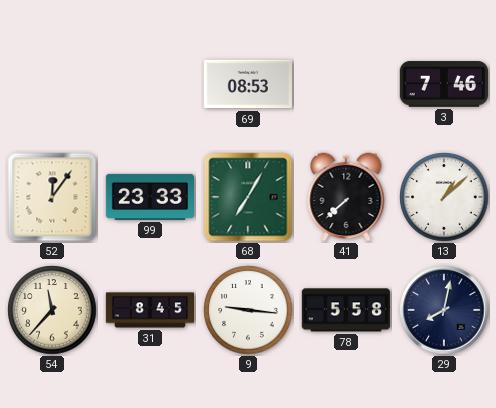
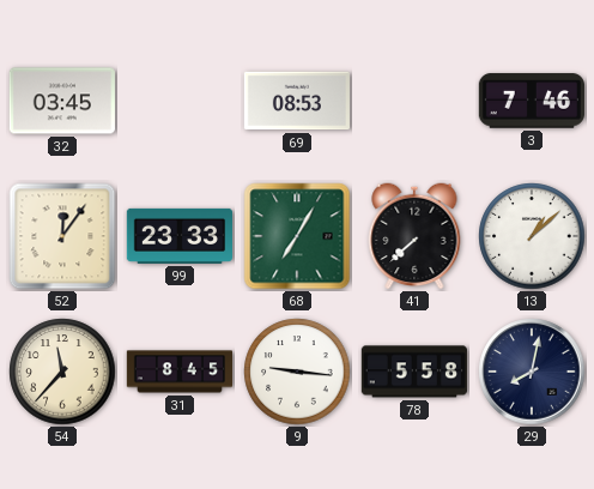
32: none -> 03:45 (62, 101)
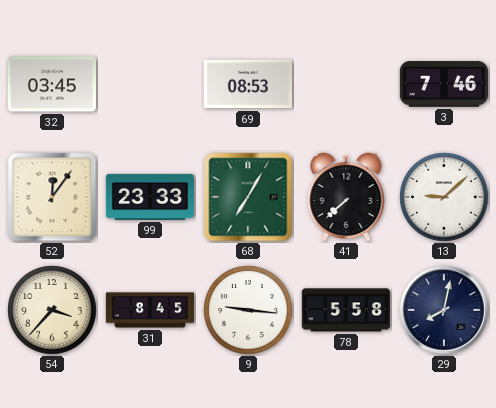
13: 1:08 -> 9:08 (444, 197)
54: 11:37 -> 3:37 (52, 310)
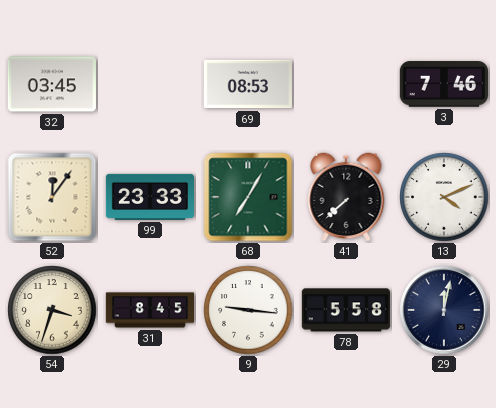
13: 9:08 -> 4:11 (444, 197)
54: 3:37 -> 3:33 (52, 310)
29: 8:02 -> 12:02 (444, 310)
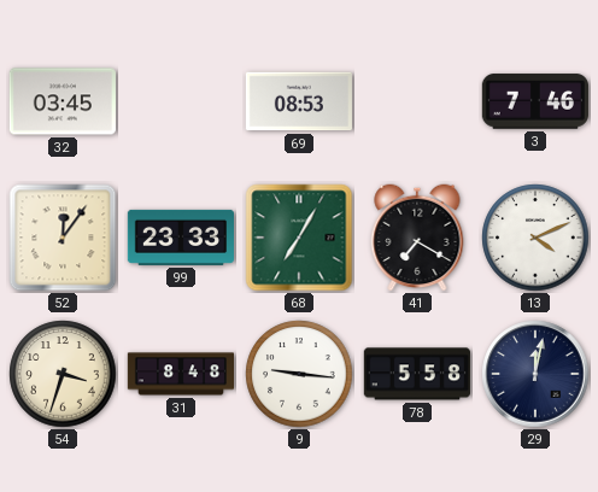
41: 7:38 -> 7:20 (417, 238)
31: 8:45 -> 8:48 (180, 374)
